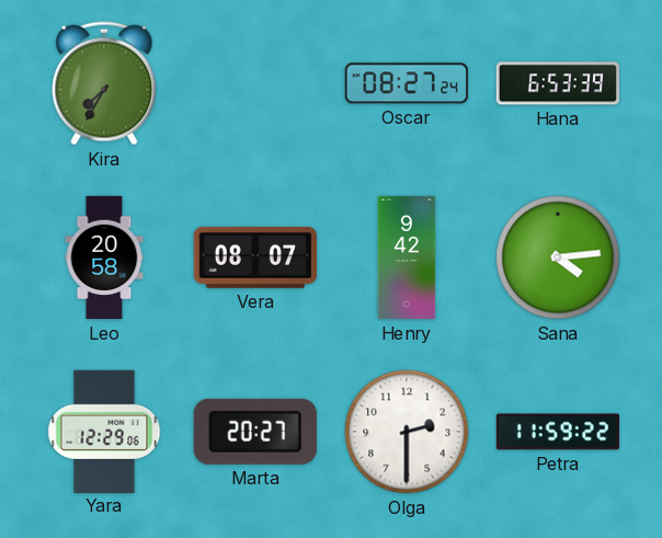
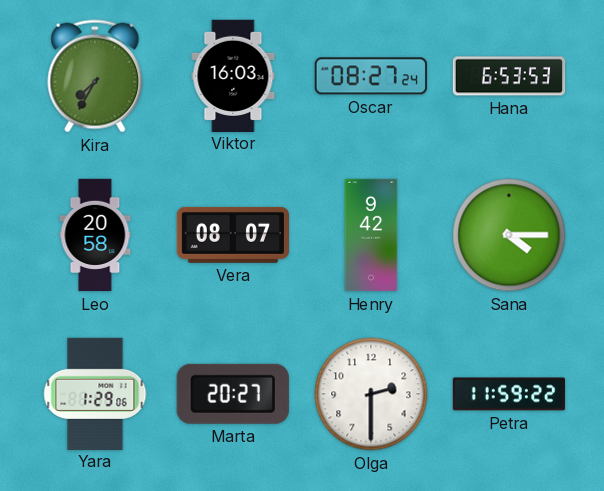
Viktor: none -> 16:03 (233, 75)
Hana: 6:53:39 -> 6:53:53 (509, 76)
Sana: 4:14 -> 4:15 (509, 235)
Yara: 12:29 -> 1:29 (95, 393)
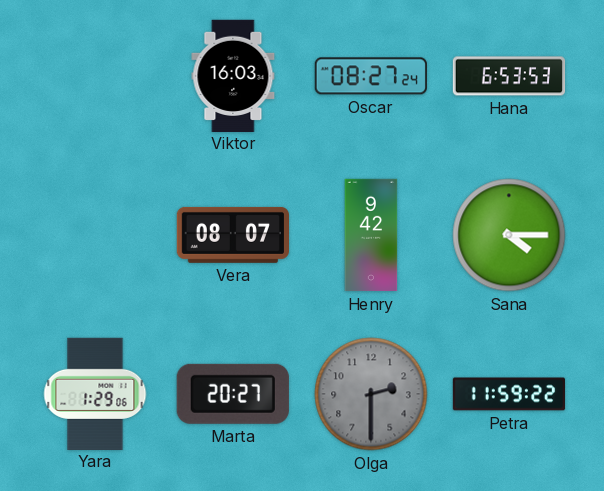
Kira: 7:35 -> none (95, 76)
Leo: 20:58 -> none (95, 235)
Olga dial: white -> grey (371, 394)
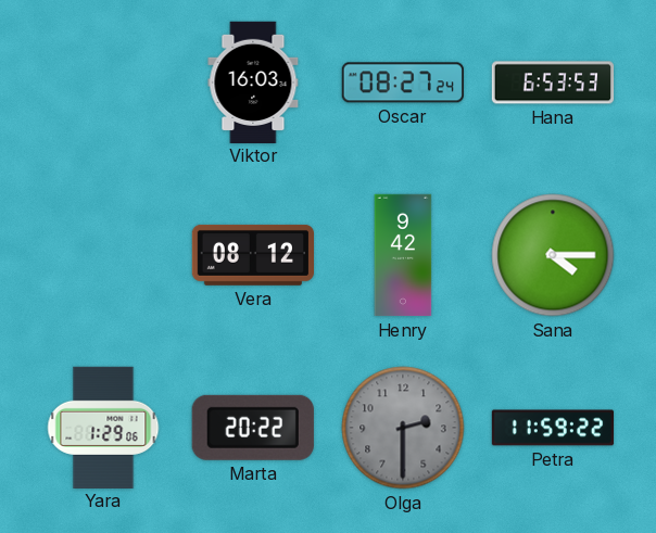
Vera: 08:07 -> 08:12 (252, 255)
Marta: 20:27 -> 20:22 (253, 428)
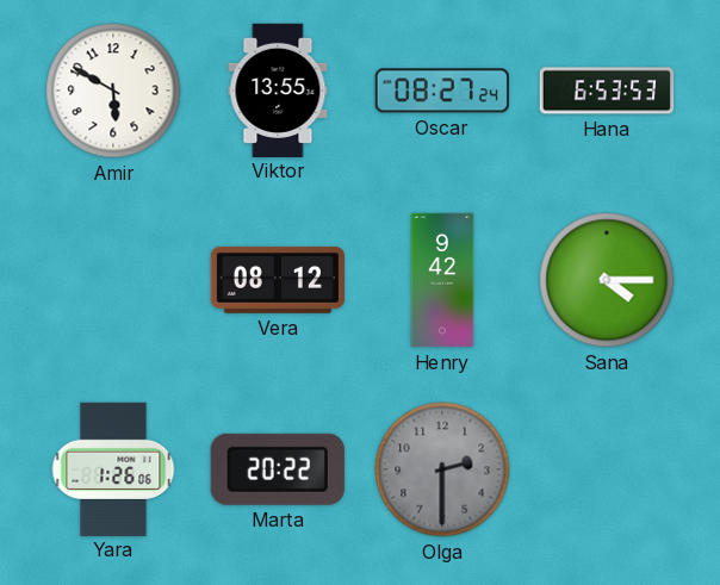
Amir: none -> 5:50 (113, 91)
Viktor: 16:03 -> 13:55 (278, 89)
Yara: 1:29 -> 1:26 (113, 468)
Petra: 11:59 -> none (553, 428)
